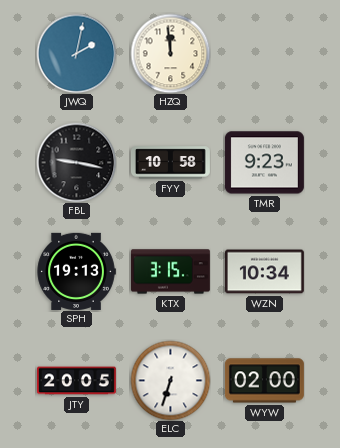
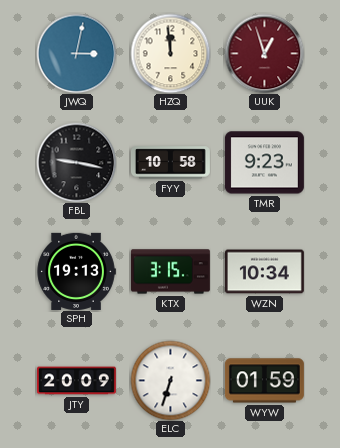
JWQ: 2:02 -> 3:02 (76, 53)
UUK: none -> 12:57 (264, 53)
JTY: 20:05 -> 20:09 (76, 381)
WYW: 02:00 -> 01:59 (264, 381)
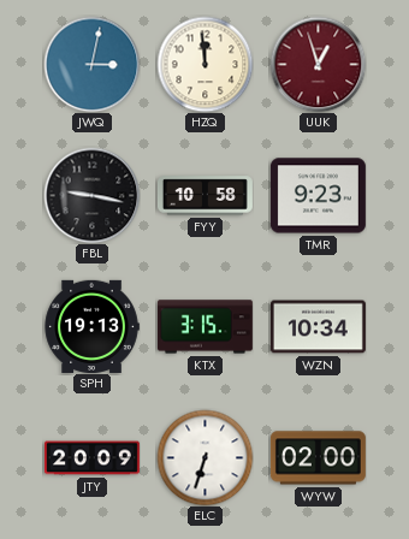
WYW: 01:59 -> 02:00 (318, 458)
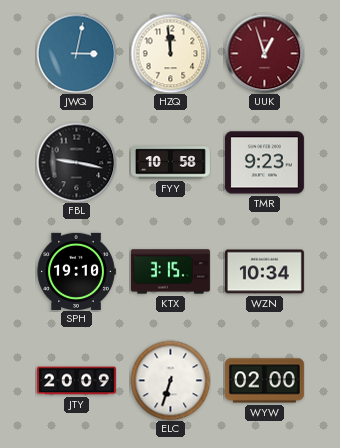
SPH: 19:13 -> 19:10 (76, 271)
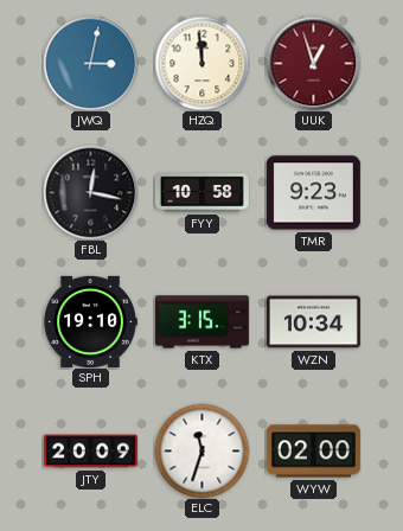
FBL: 9:17 -> 12:17 (90, 192)
ELC: 6:33 -> 11:33 (201, 450)
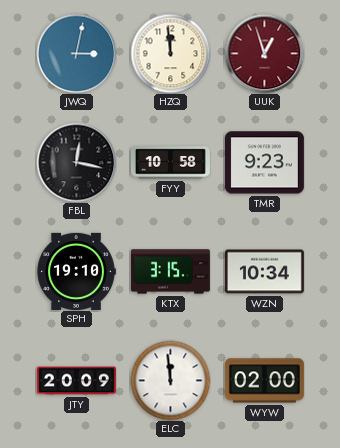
ELC: 11:33 -> 11:59 (170, 380)
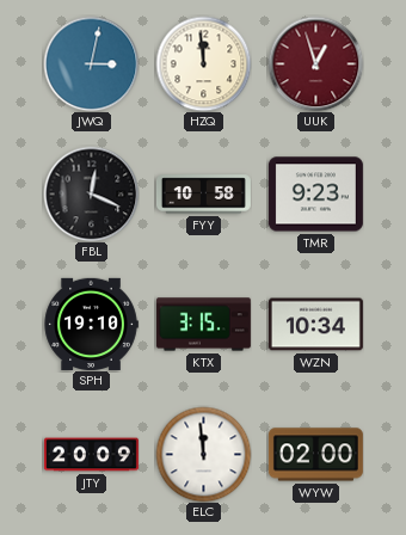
FBL: 12:17 -> 12:19 (91, 193)
